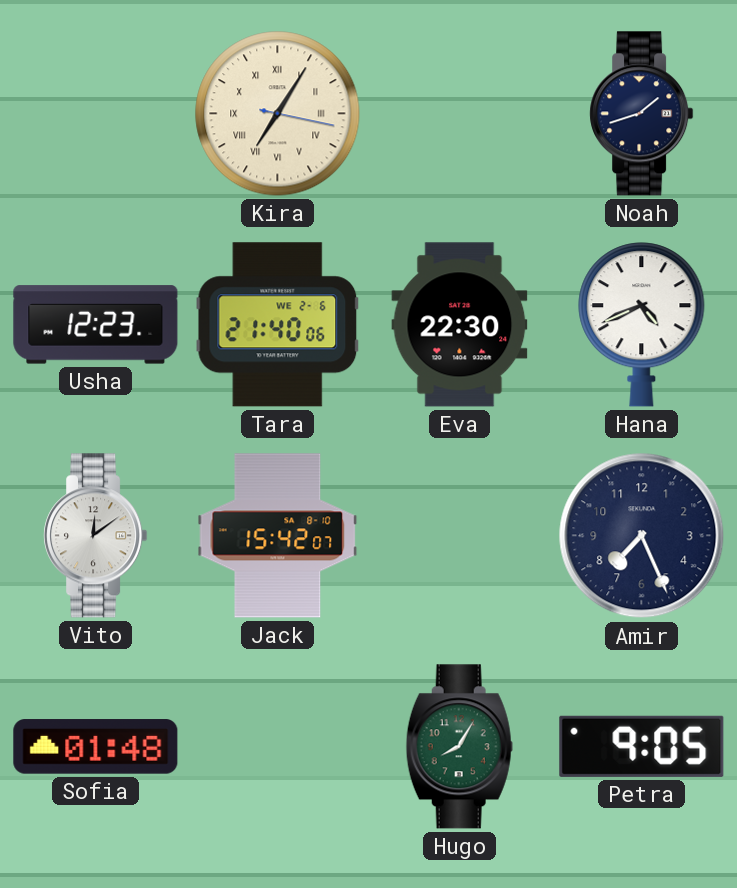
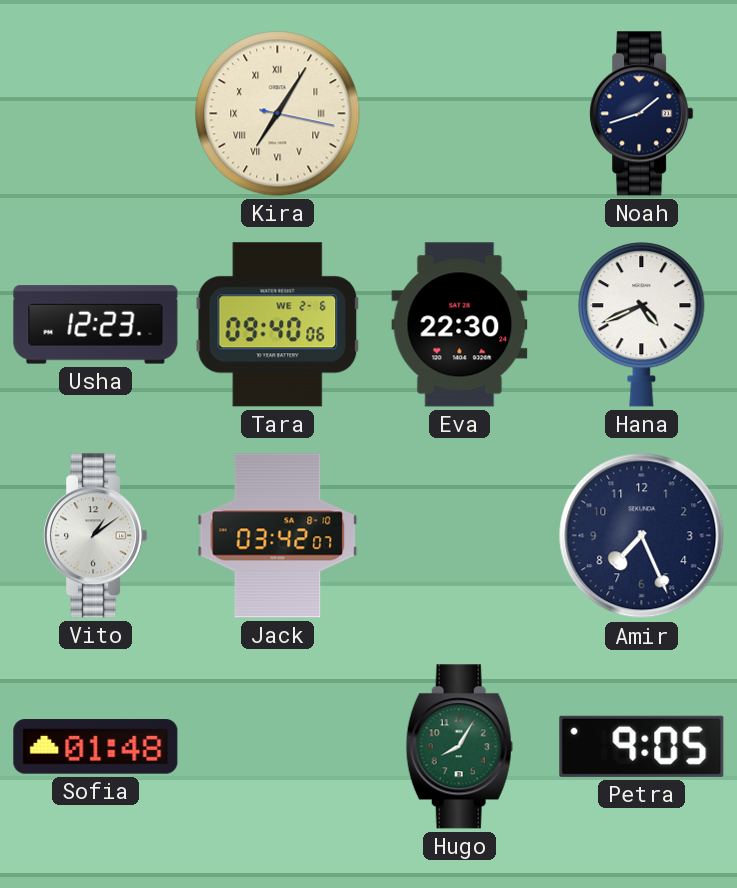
Tara: 21:40 -> 09:40 (278, 325)
Vito: 12:09 -> 1:09 (96, 536)
Jack: 15:42 -> 03:42 (278, 536)
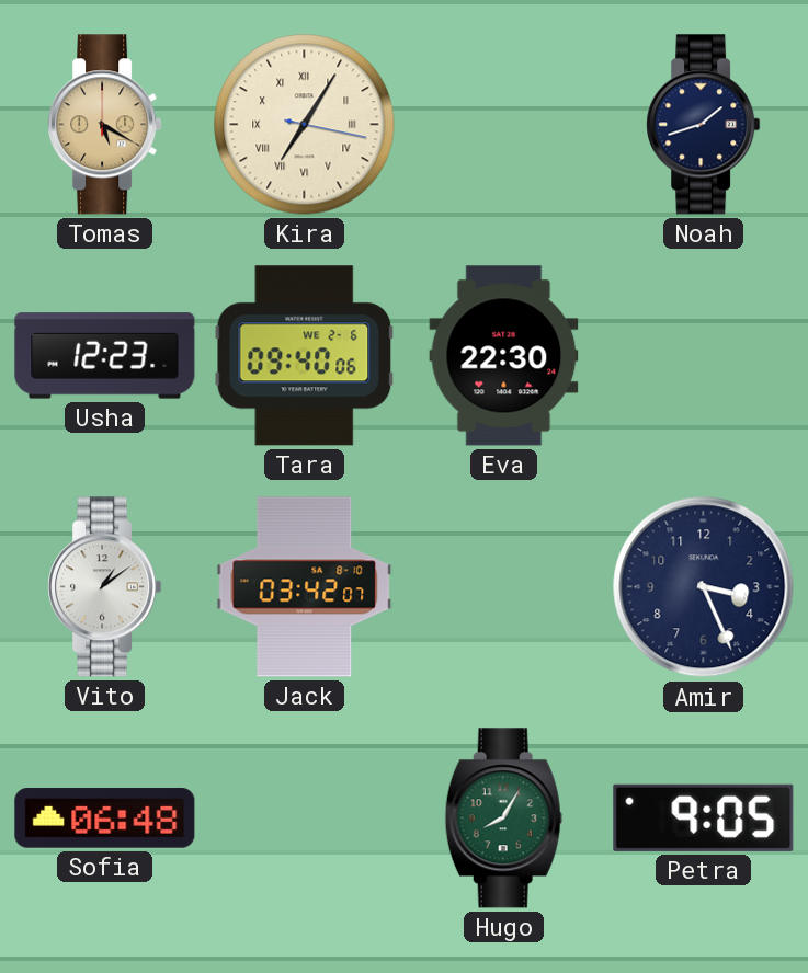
Tomas: none -> 5:20 (105, 125)
Hana: 4:41 -> none (642, 325)
Amir: 7:26 -> 3:26 (704, 587)
Sofia: 01:48 -> 06:48 (105, 819)
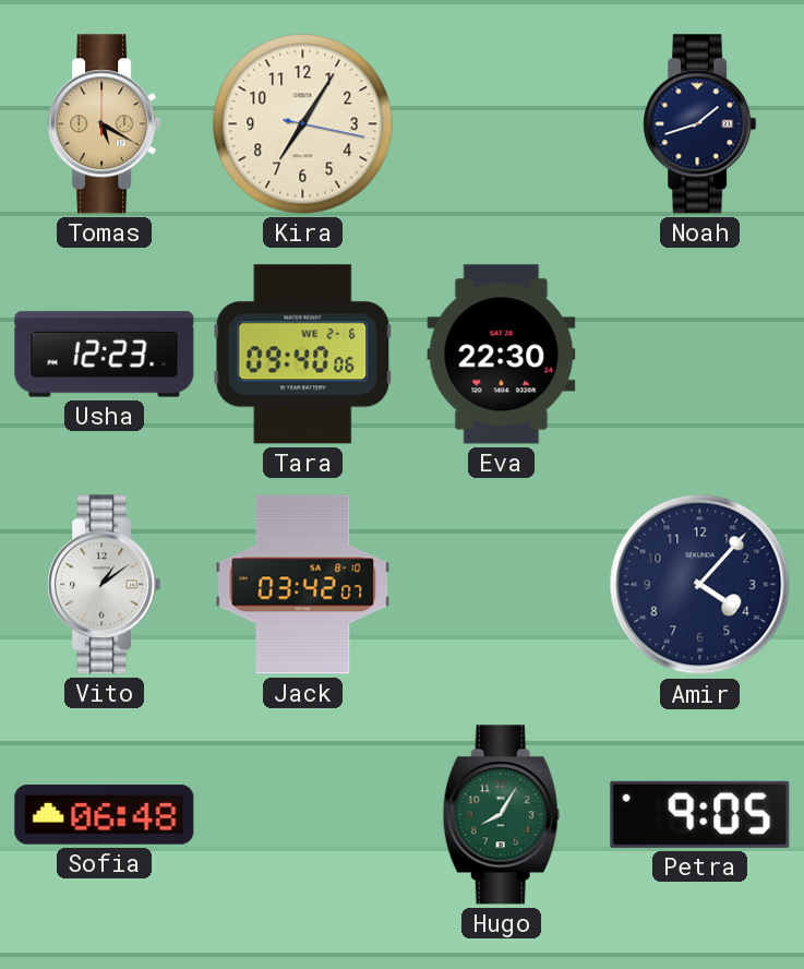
Kira numerals: Roman -> Arabic (303, 124)
Amir: 3:26 -> 4:07 (700, 585)
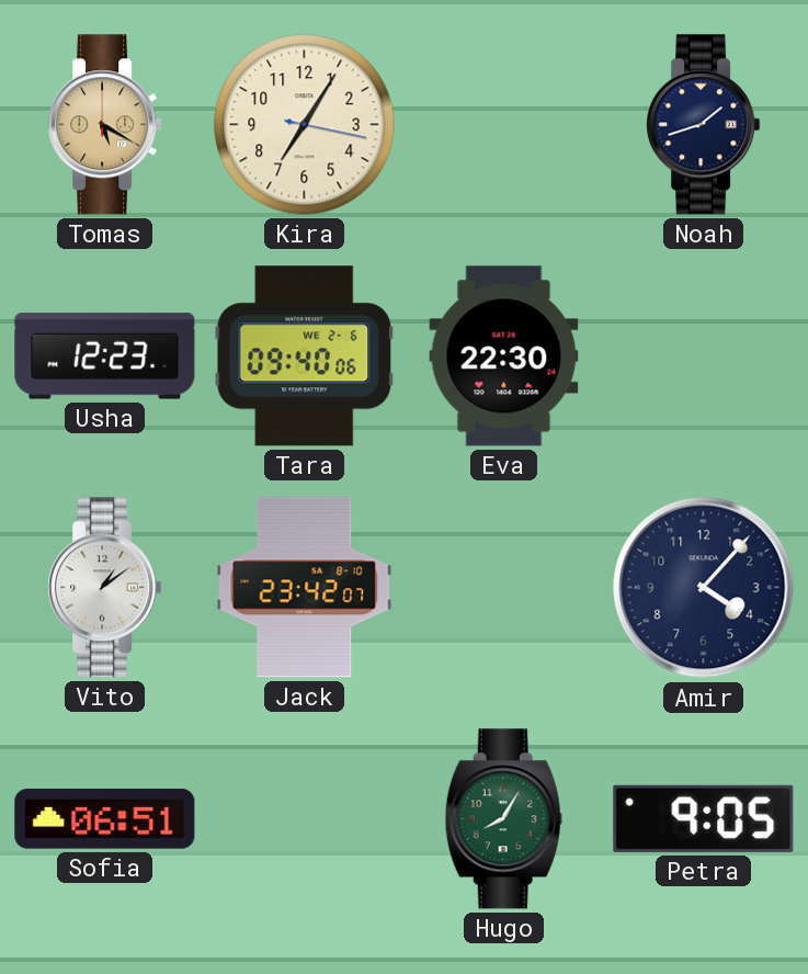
Jack: 03:42 -> 23:42 (305, 588)
Sofia: 06:48 -> 06:51 (105, 819)
